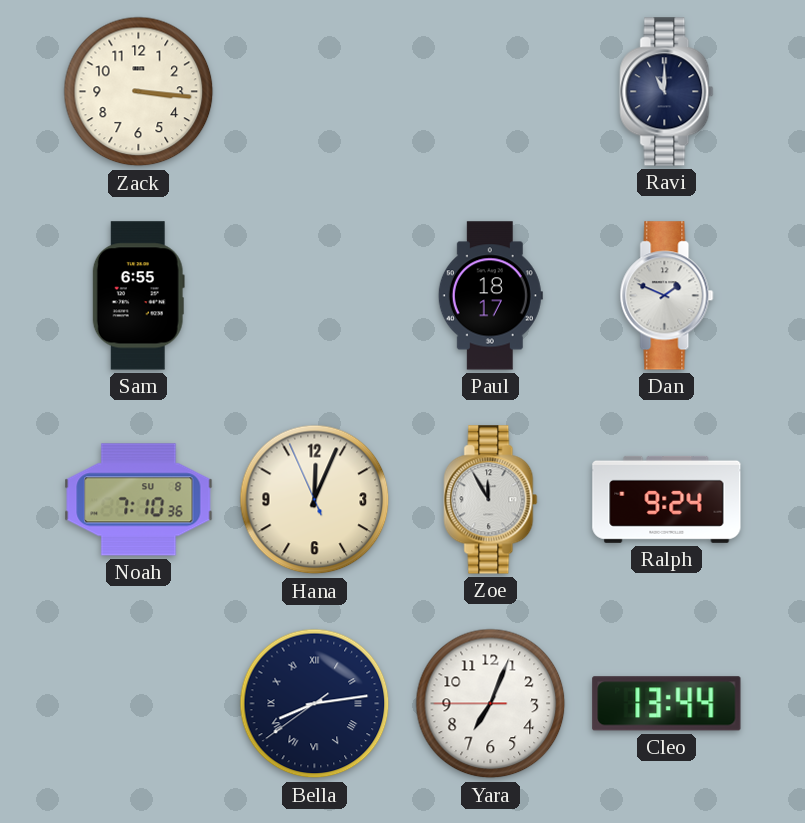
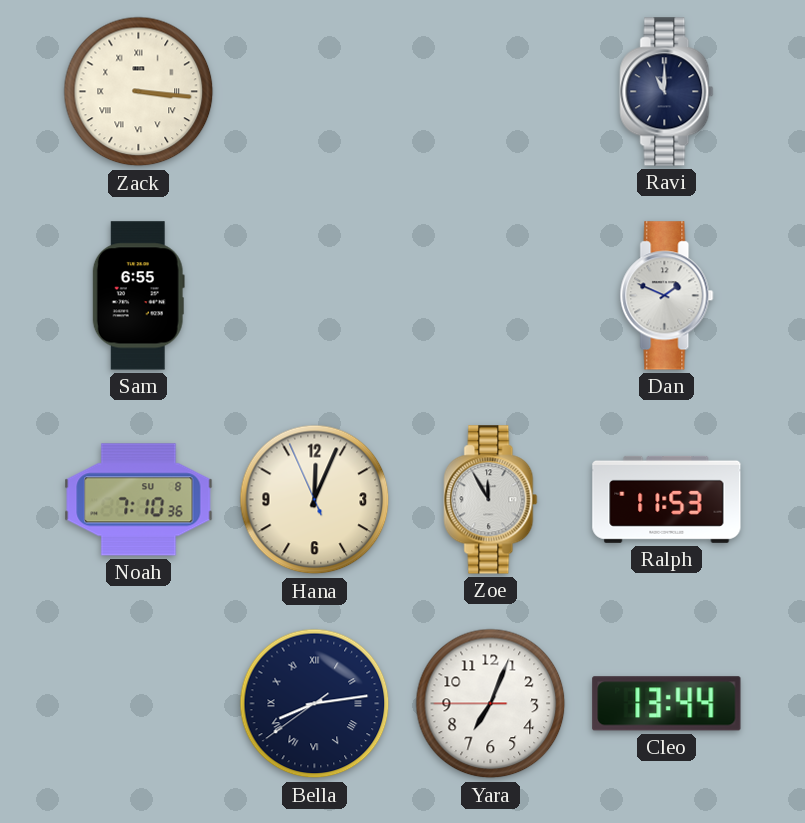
Zack numerals: Arabic -> Roman (139, 92)
Paul: 18:17 -> none (490, 296)
Ralph: 9:24 -> 11:53 (667, 499)
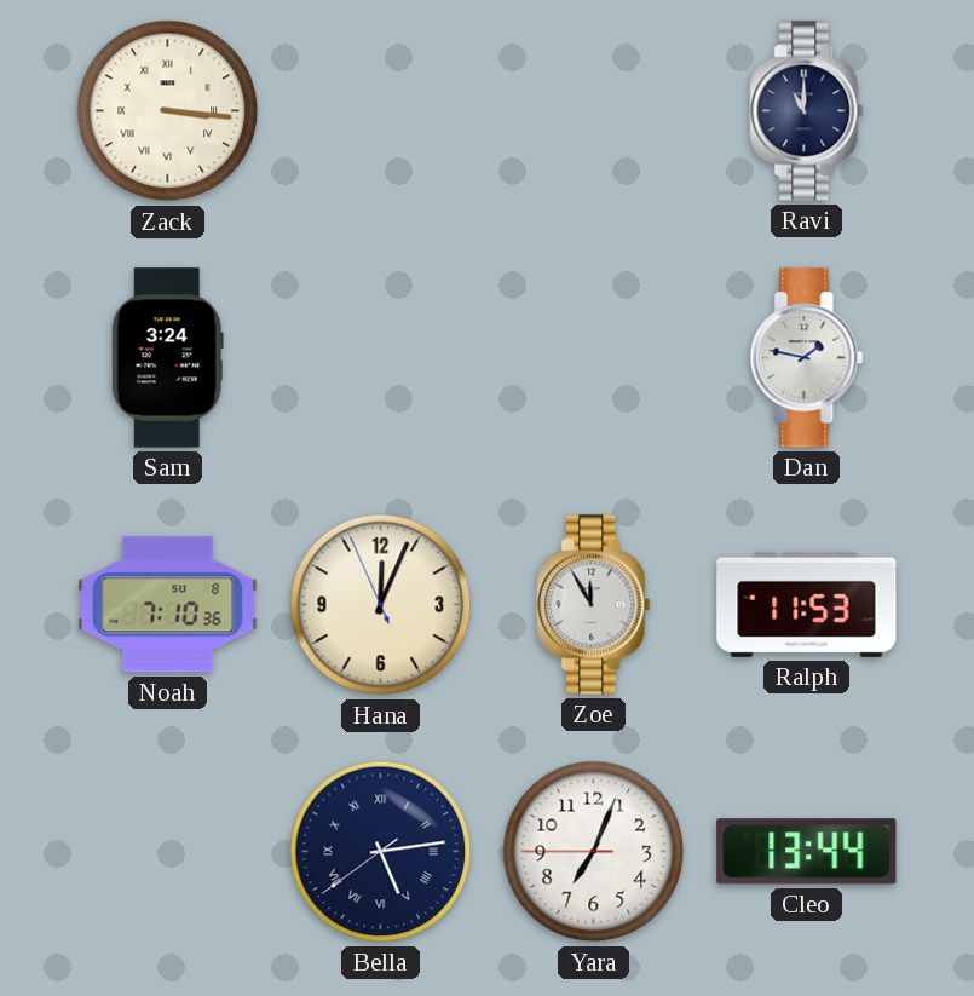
Sam: 6:55 -> 3:24 (167, 358)
Dan: 1:49 -> 1:47 (807, 358)
Bella: 8:13 -> 5:13 (381, 852)
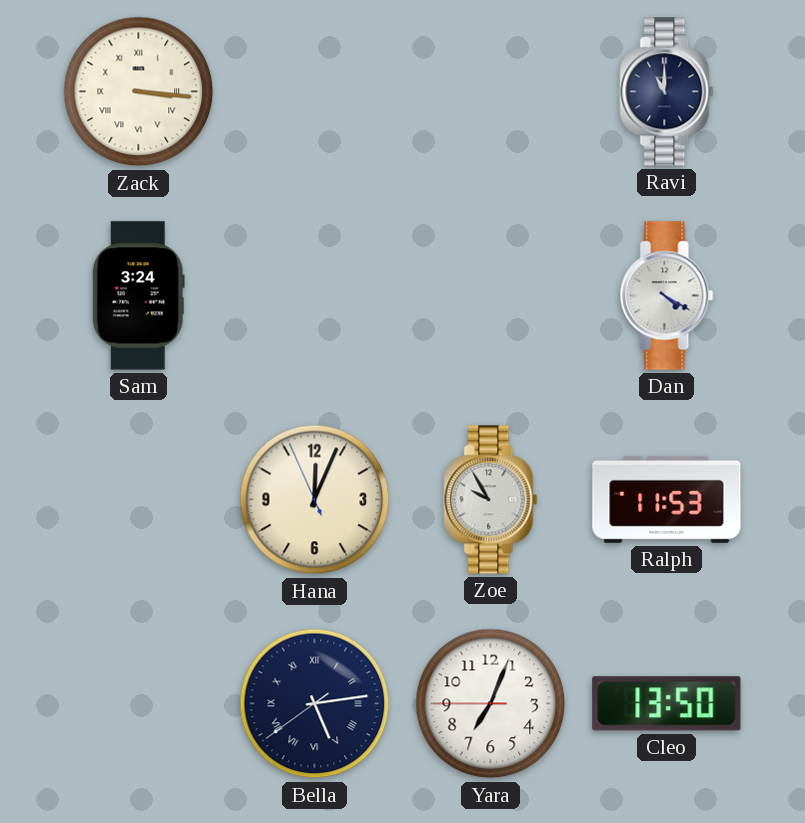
Dan: 1:47 -> 4:20 (667, 296)
Noah: 7:10 -> none (168, 605)
Zoe: 11:55 -> 9:55 (491, 500)
Cleo: 13:44 -> 13:50 (667, 704)
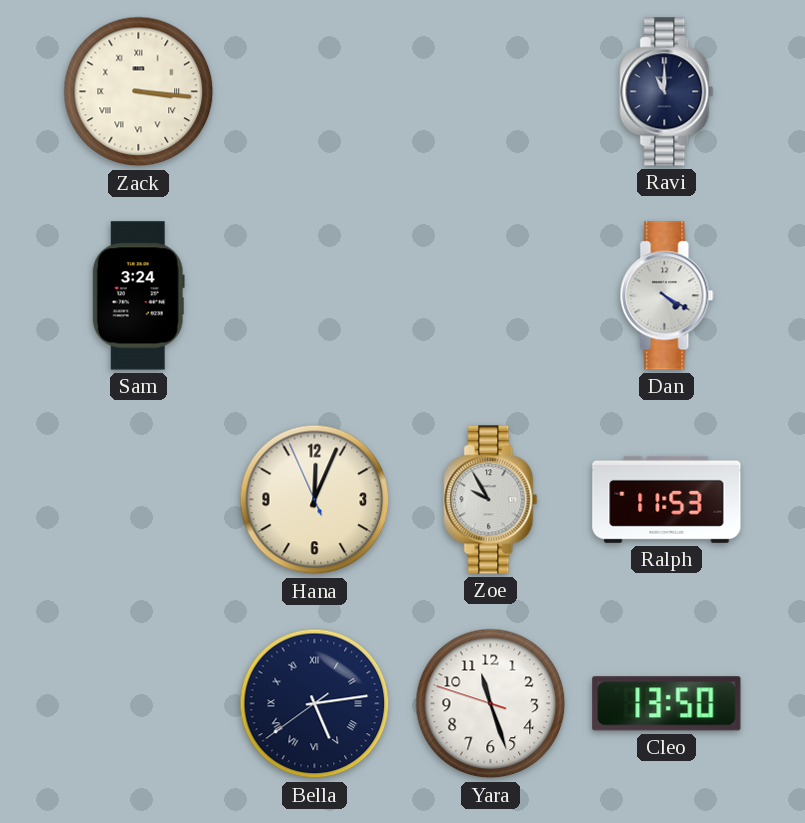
Yara: 7:03 -> 11:26 (491, 704)
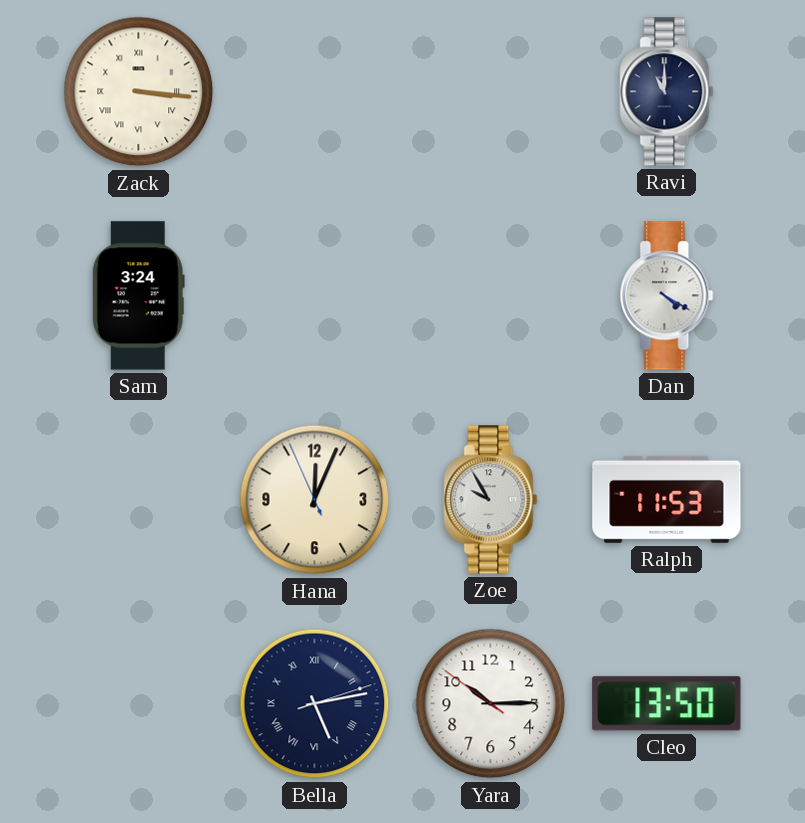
Bella: 5:13:39 -> 5:13:12 (315, 704)
Yara: 11:26 -> 10:14 (491, 704)
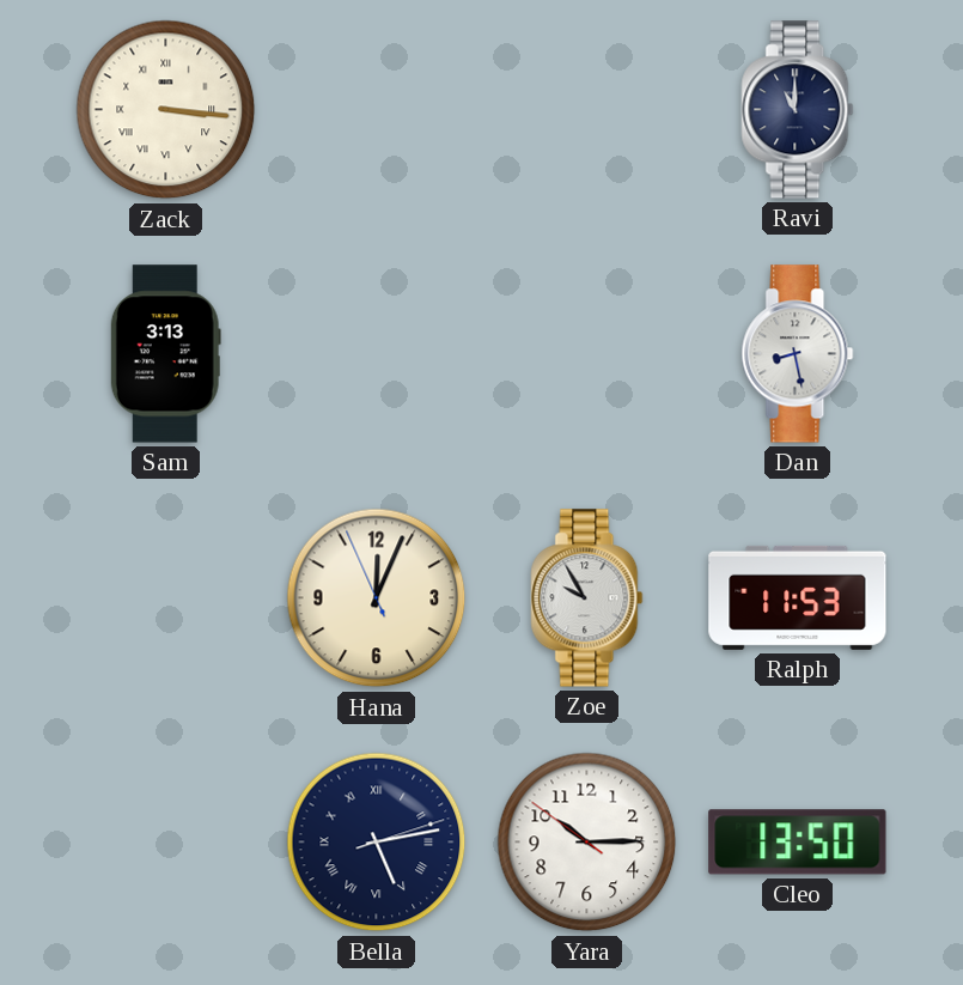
Sam: 3:24 -> 3:13 (165, 354)
Dan: 4:20 -> 8:28 (798, 354)
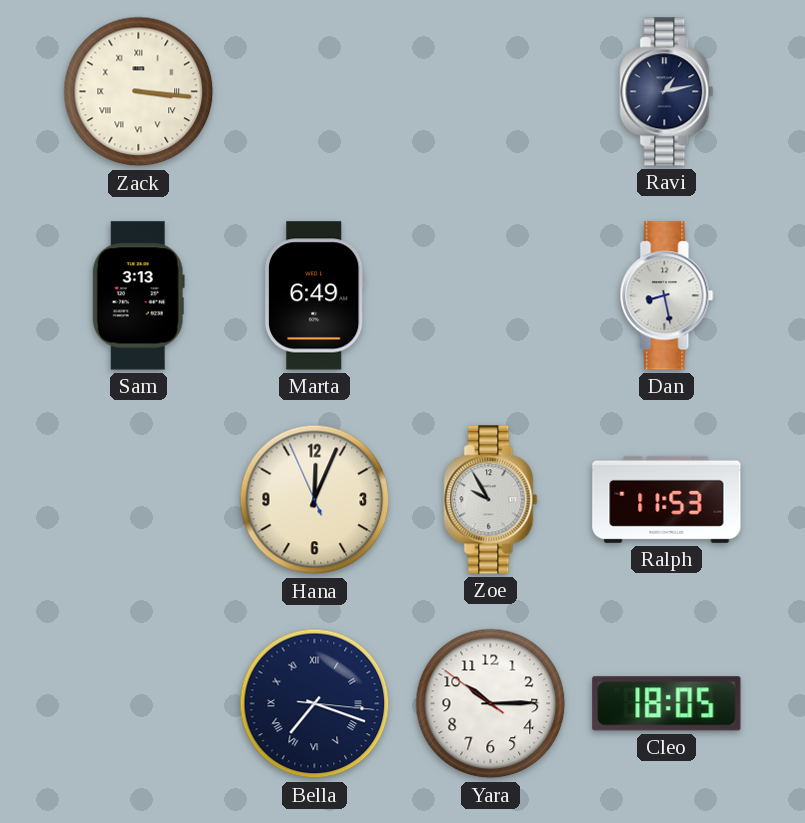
Ravi: 11:00 -> 1:13 (667, 92)
Marta: none -> 6:49 (314, 296)
Bella: 5:13 -> 7:18 (315, 704)
Cleo: 13:50 -> 18:05 (667, 704)
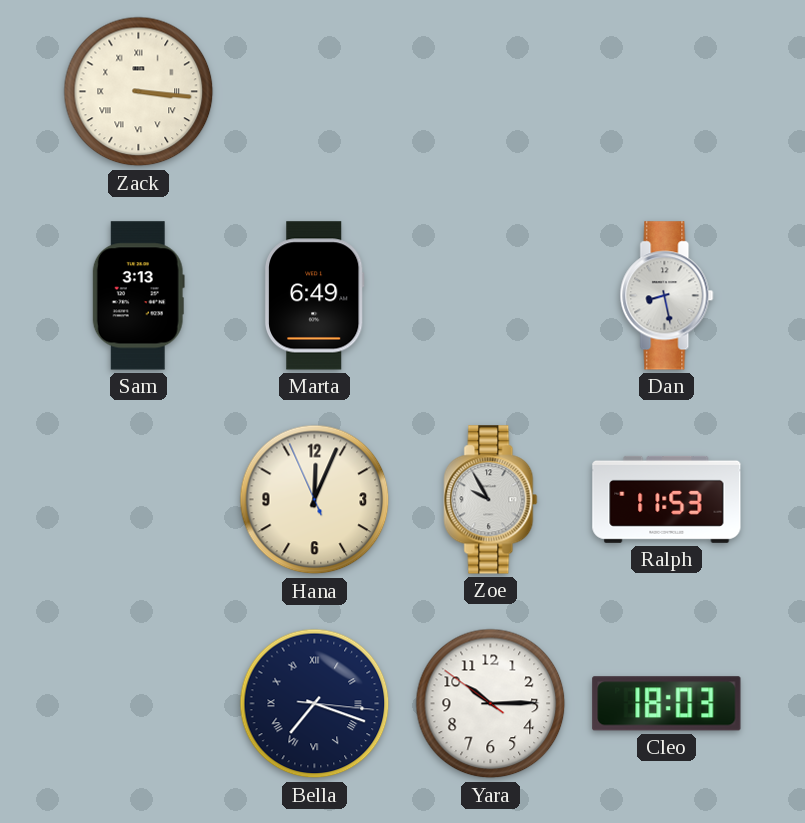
Ravi: 1:13 -> none (667, 92)
Cleo: 18:05 -> 18:03 (667, 704)
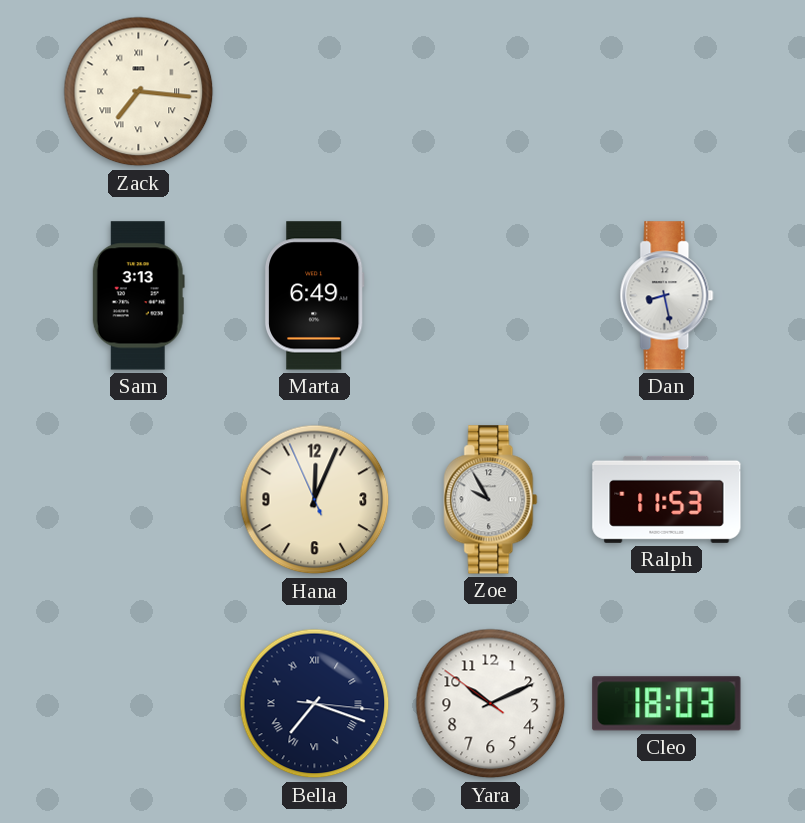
Zack: 3:16 -> 7:16 (139, 92)
Yara: 10:14 -> 10:10 (491, 704)
